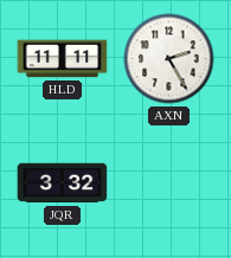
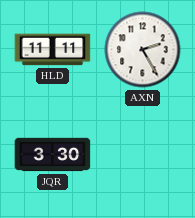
JQR: 3:32 -> 3:30 (53, 155)
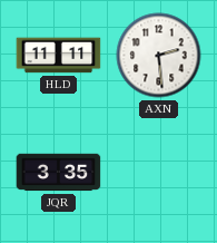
AXN: 2:25 -> 2:29 (159, 56)
JQR: 3:30 -> 3:35 (59, 173)
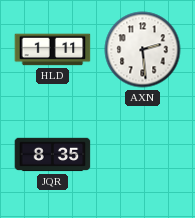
HLD: 11:11 -> 1:11 (53, 50)
JQR: 3:35 -> 8:35 (53, 155)
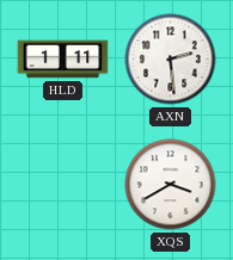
JQR: 8:35 -> none (53, 155)
XQS: none -> 3:40 (171, 185)
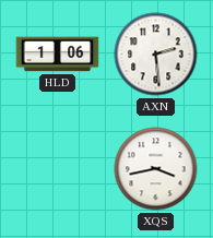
HLD: 1:11 -> 1:06 (58, 55)
XQS: 3:40 -> 3:43 (156, 169)
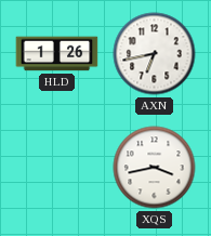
HLD: 1:06 -> 1:26 (57, 54)
AXN: 2:29 -> 6:43 (155, 54)
